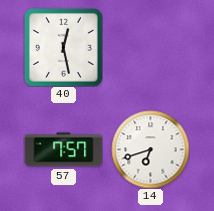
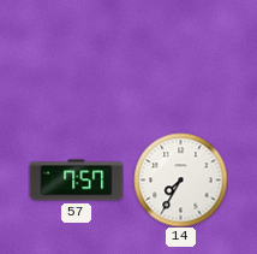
40: 12:28 -> none (63, 47)
14: 6:42 -> 7:35 (180, 179)
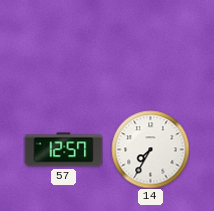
57: 7:57 -> 12:57 (63, 150)
